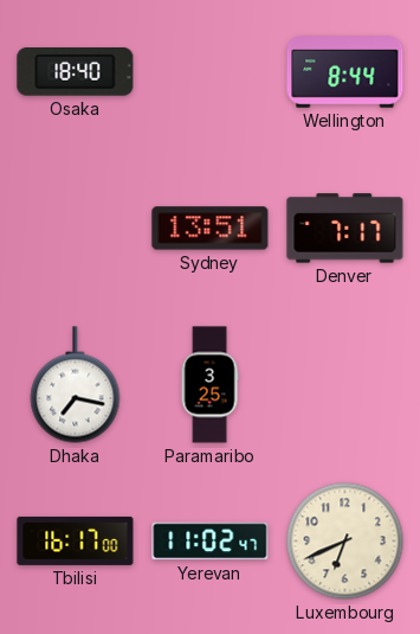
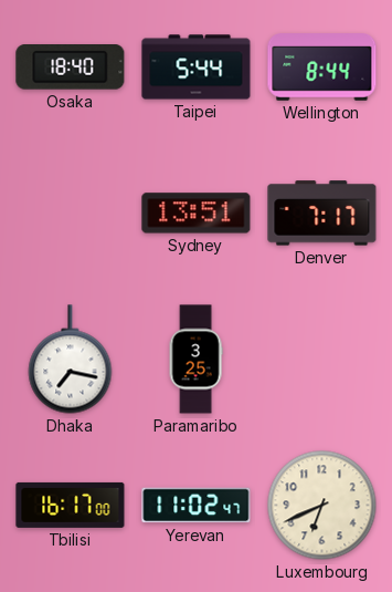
Taipei: none -> 5:44 (197, 67)
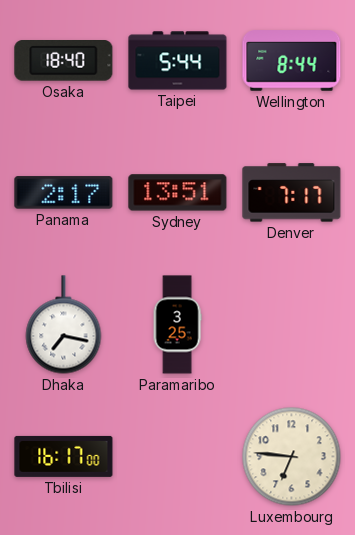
Panama: none -> 2:17 (64, 193)
Yerevan: 11:02 -> none (197, 506)
Luxembourg: 6:41 -> 6:46 (292, 457)
